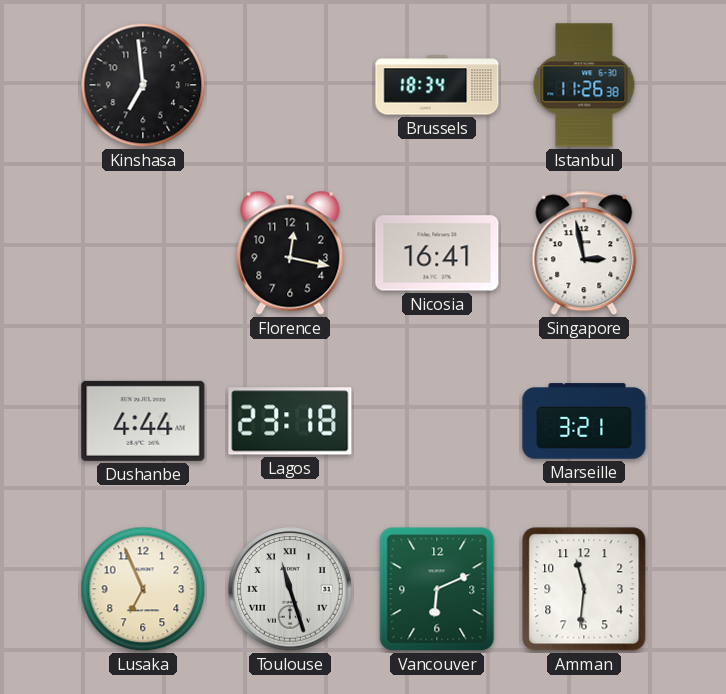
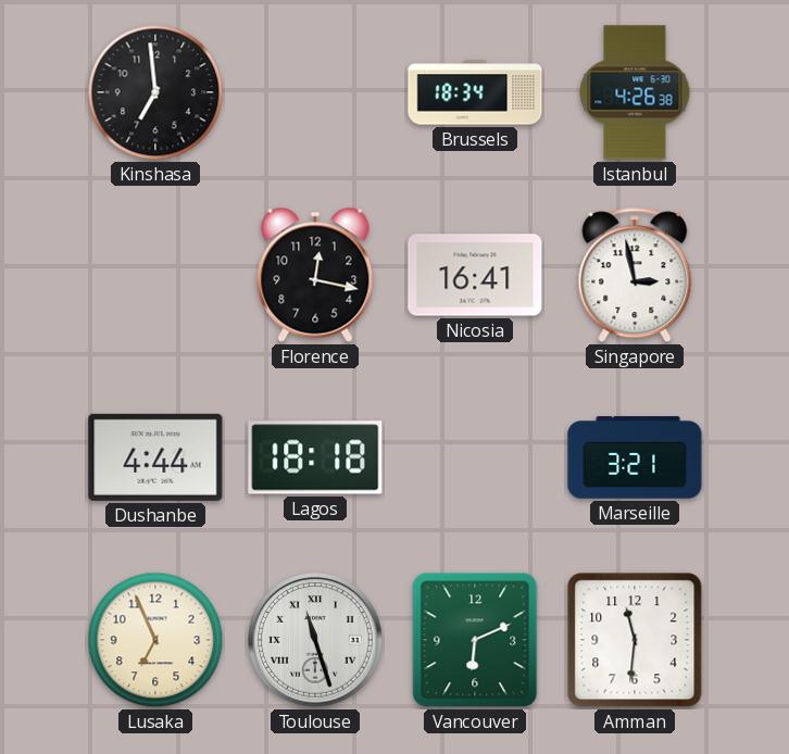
Istanbul: 11:26 -> 4:26 (635, 92)
Lagos: 23:18 -> 18:18 (315, 457)
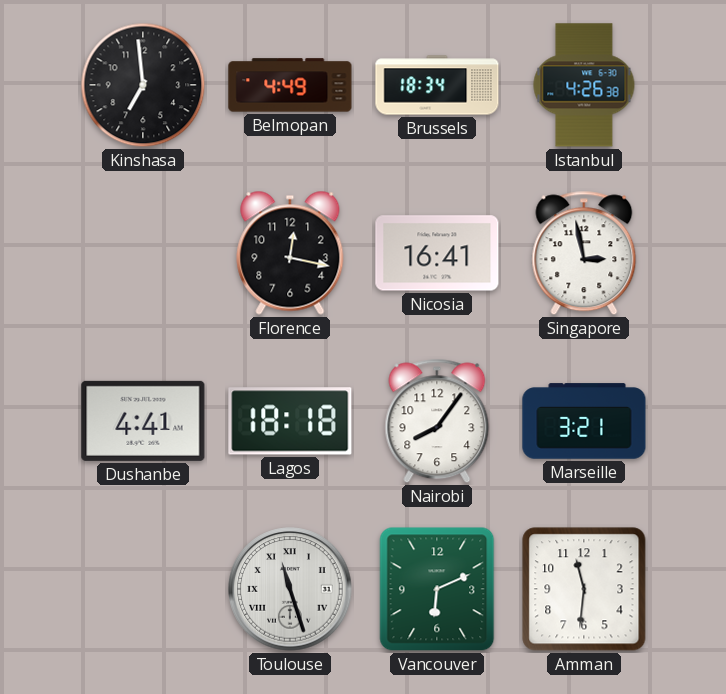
Belmopan: none -> 4:49 (290, 85)
Dushanbe: 4:44 -> 4:41 (143, 421)
Nairobi: none -> 8:06 (437, 421)
Lusaka: 6:56 -> none (155, 640)
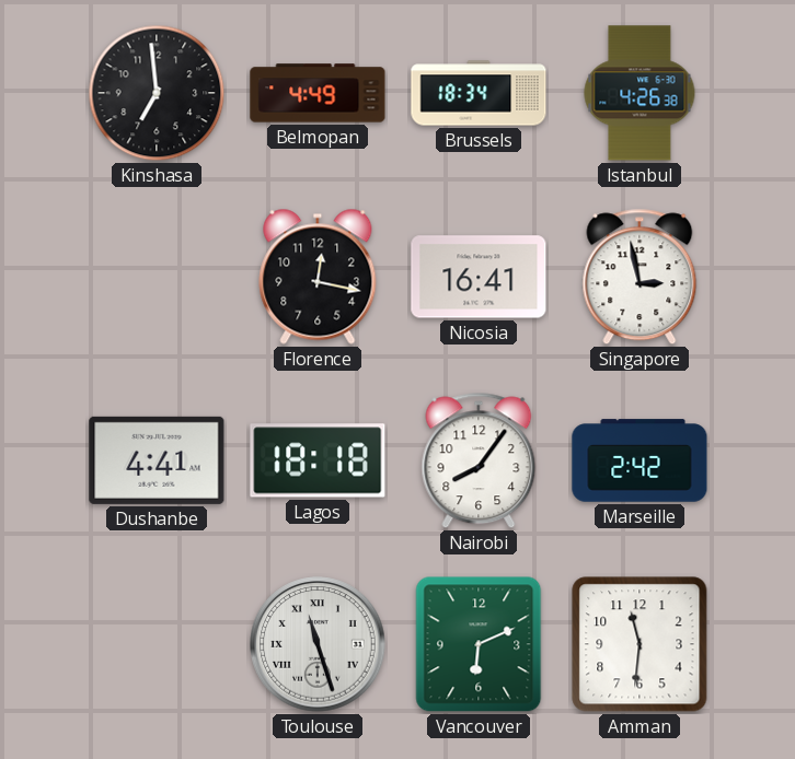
Marseille: 3:21 -> 2:42 (640, 460)
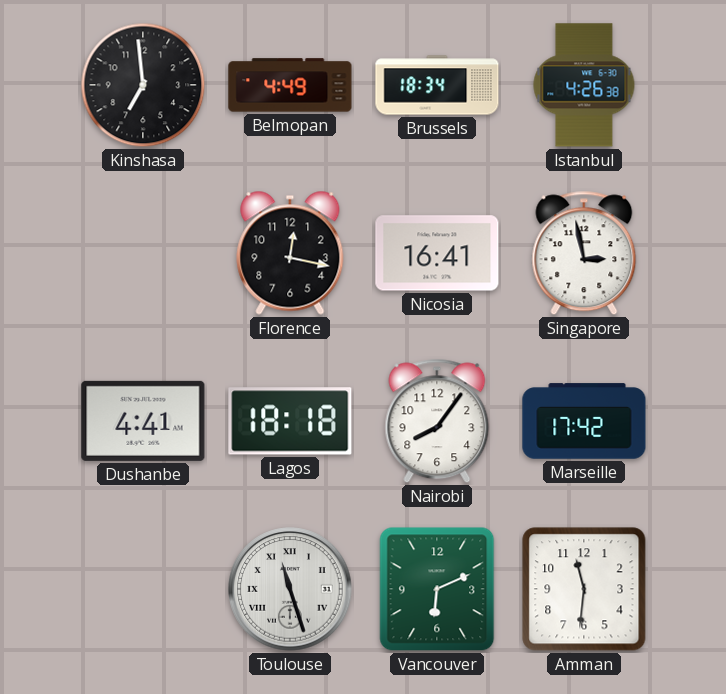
Marseille: 2:42 -> 17:42 (584, 421)
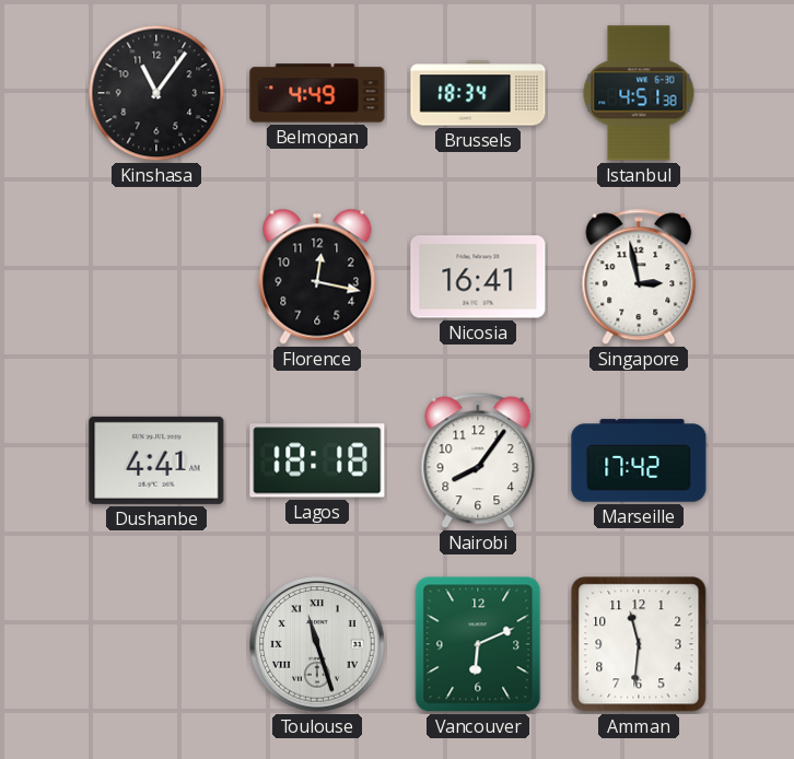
Kinshasa: 6:59 -> 11:06 (156, 93)
Istanbul: 4:26 -> 4:51 (639, 93)
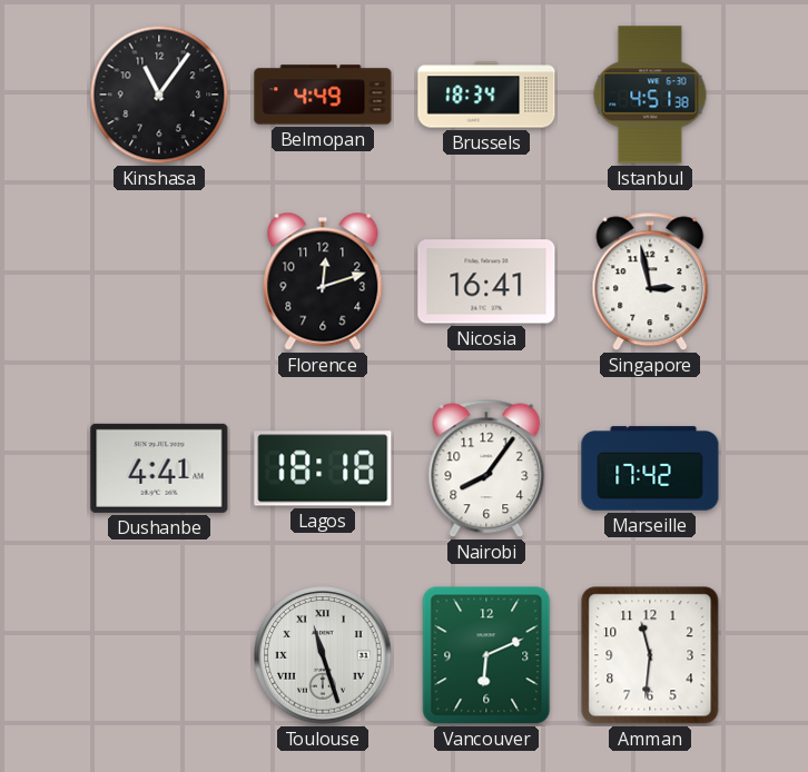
Florence: 12:17 -> 12:12 (323, 281)
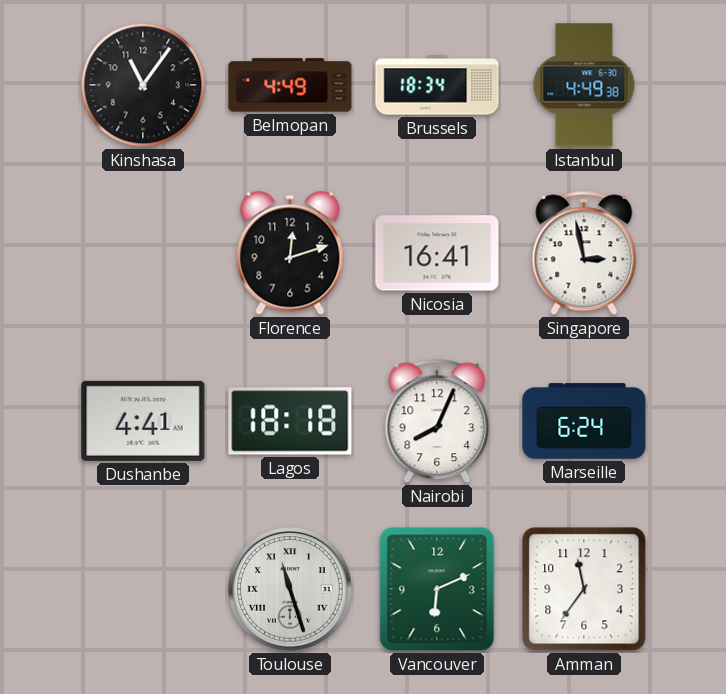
Istanbul: 4:51 -> 4:49 (584, 85)
Nairobi: 8:06 -> 8:04 (437, 421)
Marseille: 17:42 -> 6:24 (584, 421)
Amman: 11:31 -> 11:36 (584, 589)
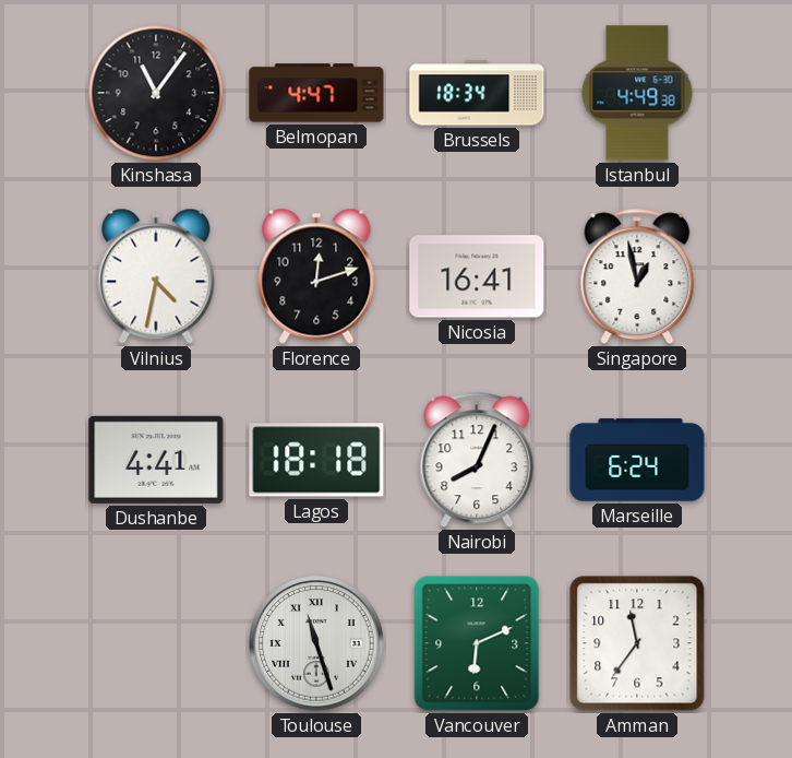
Belmopan: 4:49 -> 4:47 (316, 93)
Vilnius: none -> 4:32 (156, 276)
Singapore: 2:58 -> 12:58 (637, 276)
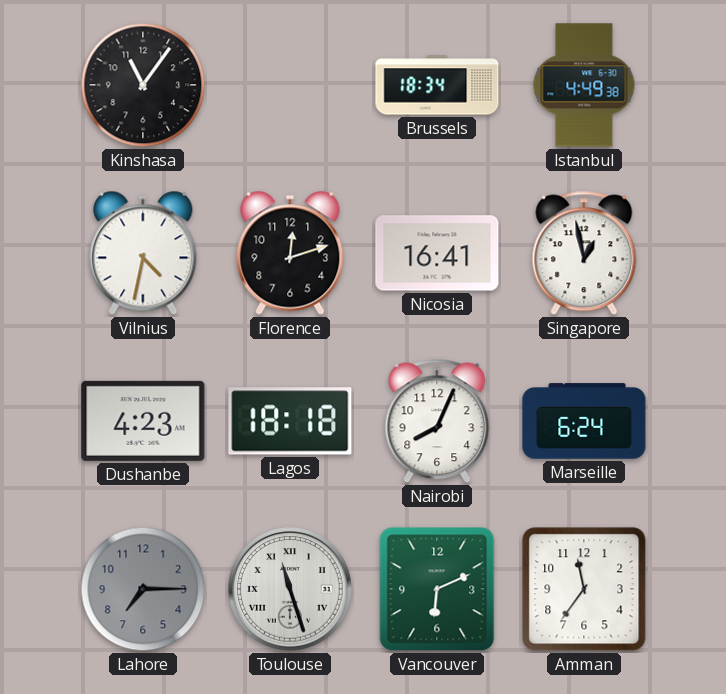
Belmopan: 4:47 -> none (316, 93)
Dushanbe: 4:41 -> 4:23 (143, 421)
Lahore: none -> 7:15 (143, 589)
